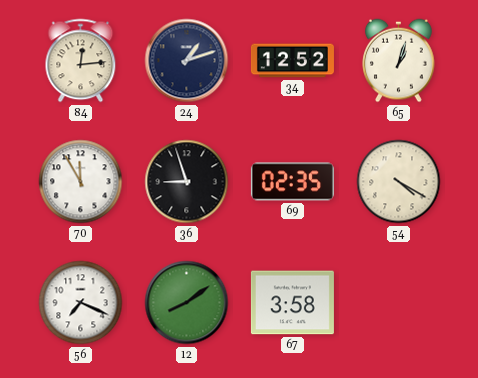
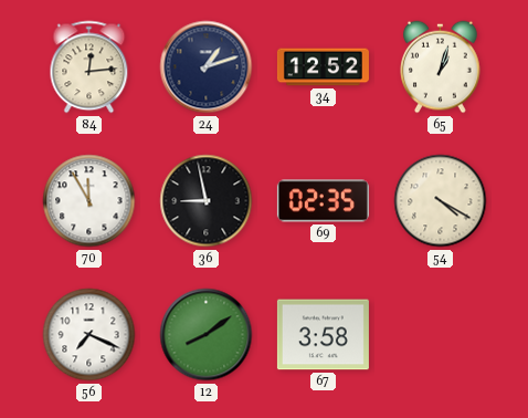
36: 8:57 -> 8:58 (207, 201)
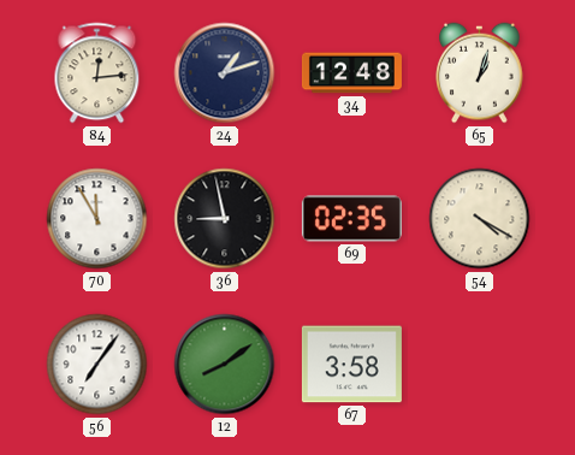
34: 12:52 -> 12:48 (351, 73)
56: 7:19 -> 7:06 (97, 365)
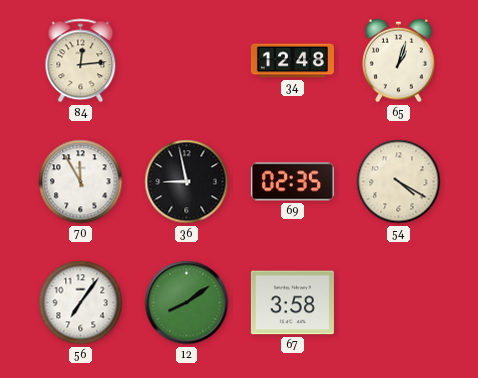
24: 1:12 -> none (225, 73)
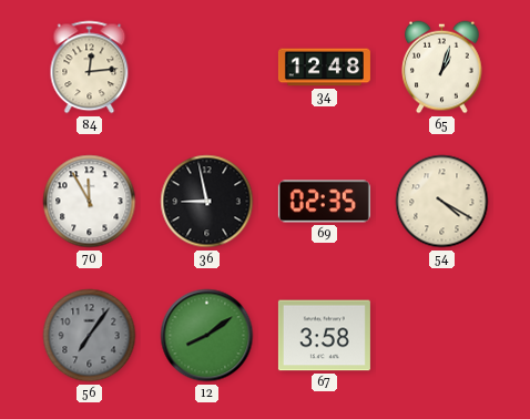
56 dial: white -> grey (90, 336)
